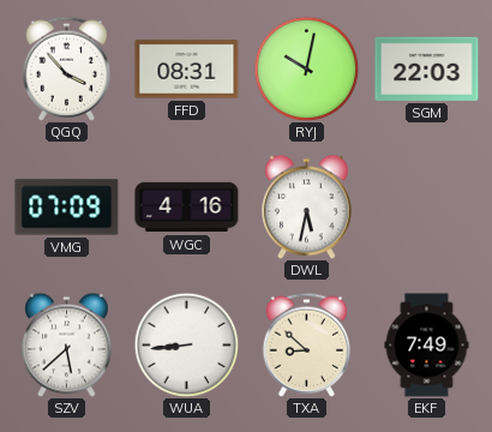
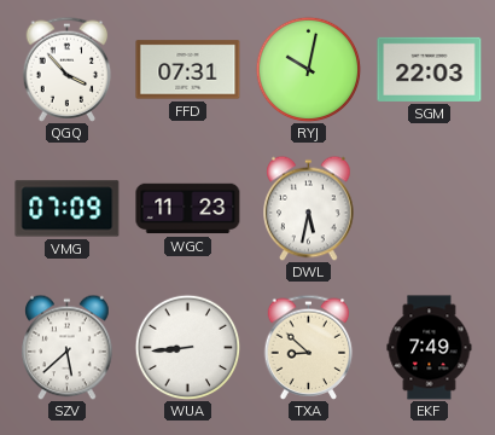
FFD: 08:31 -> 07:31 (188, 70)
WGC: 4:16 -> 11:23 (188, 209)
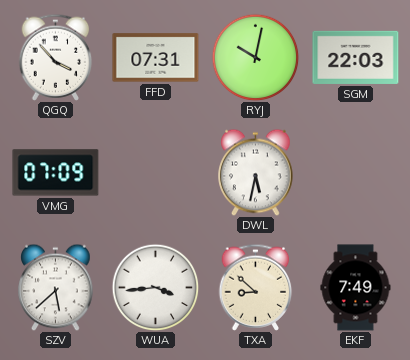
WGC: 11:23 -> none (188, 209)
WUA: 8:44 -> 3:44 (155, 287)
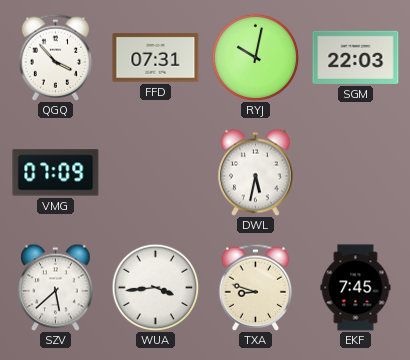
TXA: 8:52 -> 8:48 (256, 287)
EKF: 7:49 -> 7:45 (356, 288)
